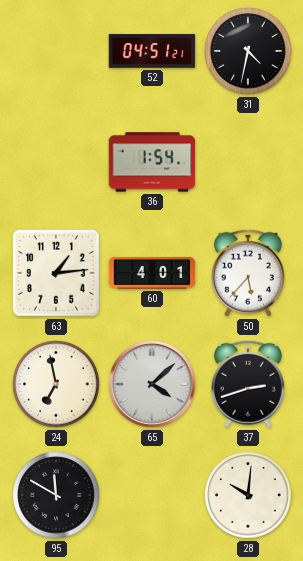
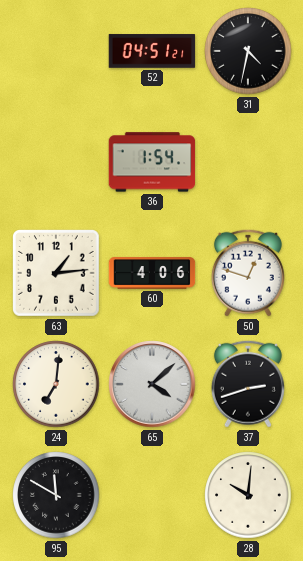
60: 4:01 -> 4:06 (152, 273)
50: 5:37 -> 12:48 (248, 273)
24: 6:58 -> 7:01 (56, 384)
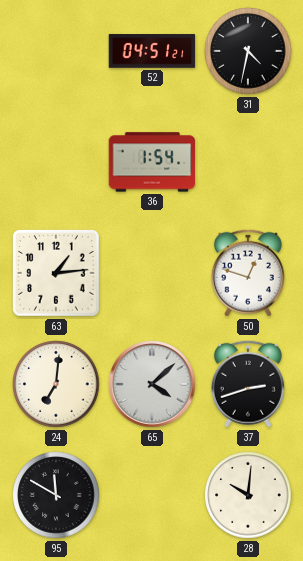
60: 4:06 -> none (152, 273)
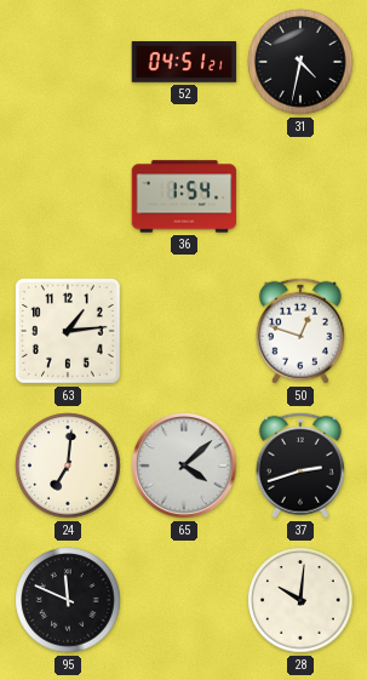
95: 11:50 -> 11:49 (68, 600)
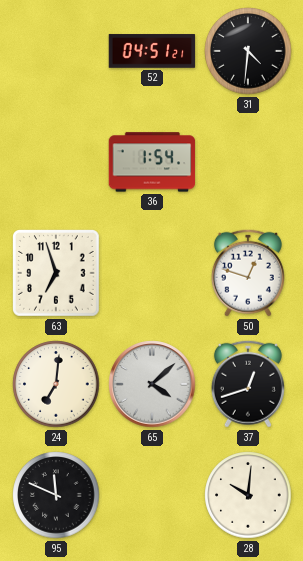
31: 4:32 -> 4:31 (248, 51)
63: 1:14 -> 6:57 (57, 274)
37: 2:42 -> 12:42 (248, 384)
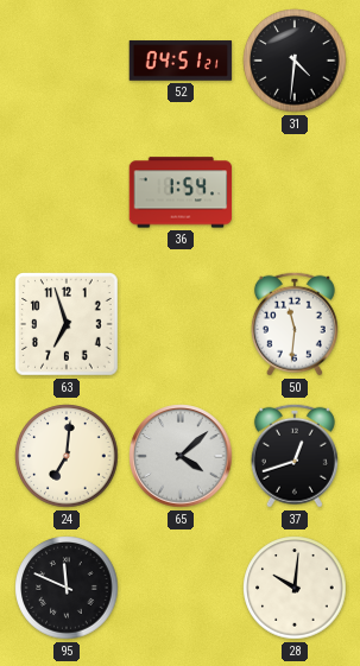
50: 12:48 -> 11:31 (295, 324)
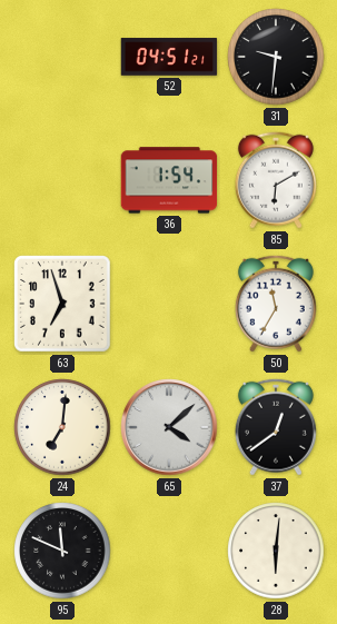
31: 4:31 -> 9:31 (276, 57)
85: none -> 6:10 (276, 180)
50: 11:31 -> 11:35 (276, 304)
37: 12:42 -> 12:39 (276, 427)
28: 10:01 -> 6:01 (276, 551)
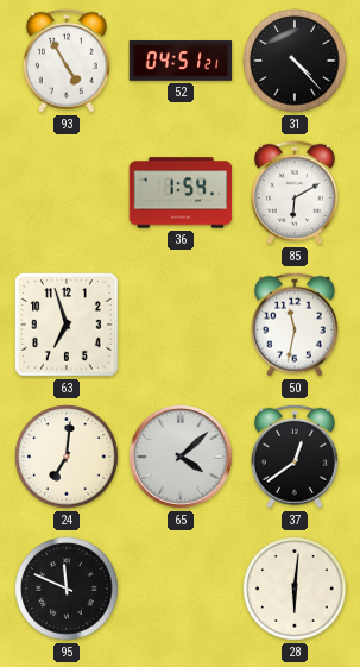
93: none -> 4:55 (67, 61)
31: 9:31 -> 4:23 (295, 61)
50: 11:35 -> 11:32 (295, 325)
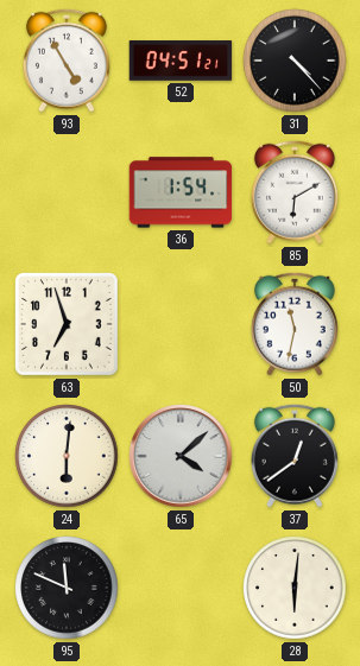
24: 7:01 -> 6:01 (67, 456)
